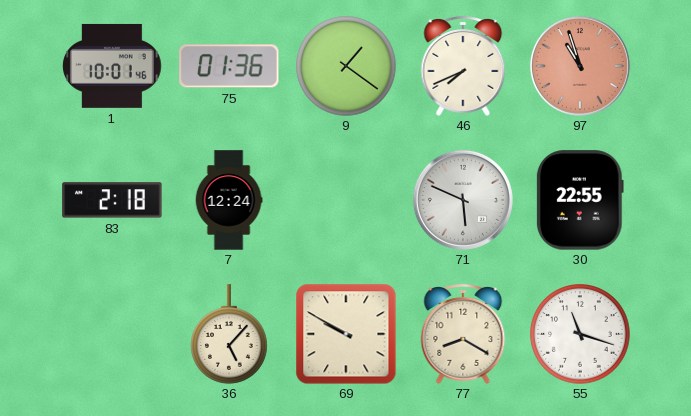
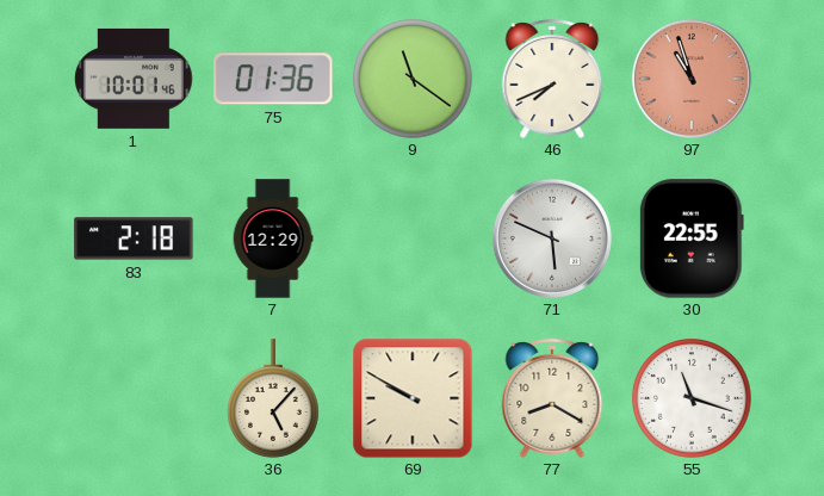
9: 1:21 -> 11:21 (413, 79)
7: 12:24 -> 12:29 (273, 238)
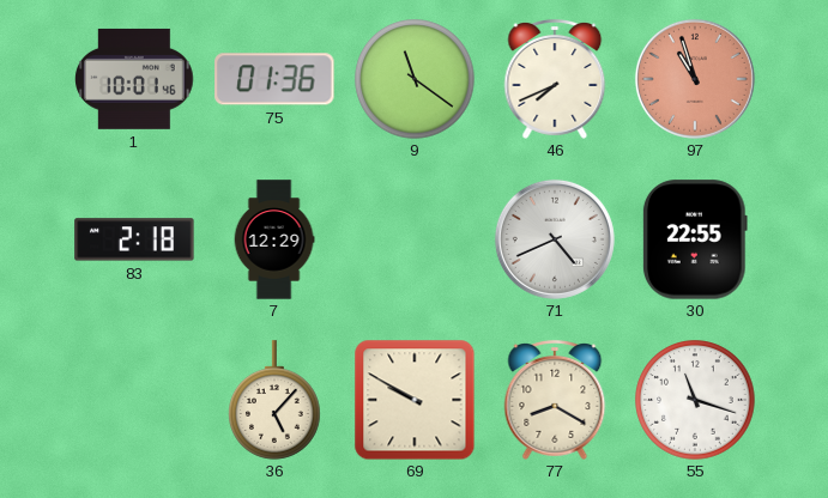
71: 5:49 -> 4:41 (555, 239)
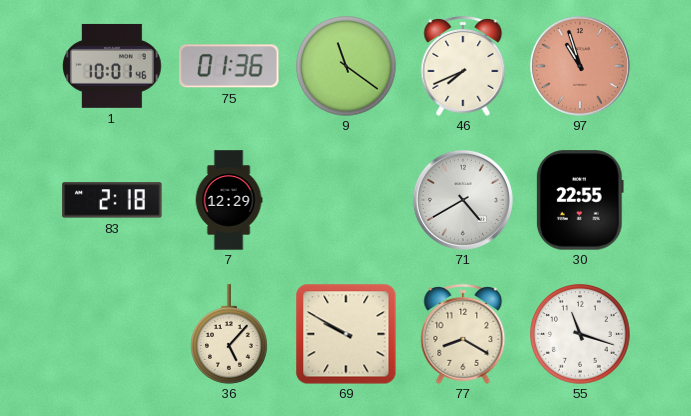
71: 4:41 -> 4:40 (463, 200)
